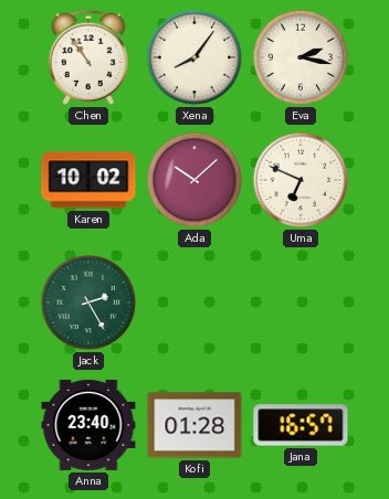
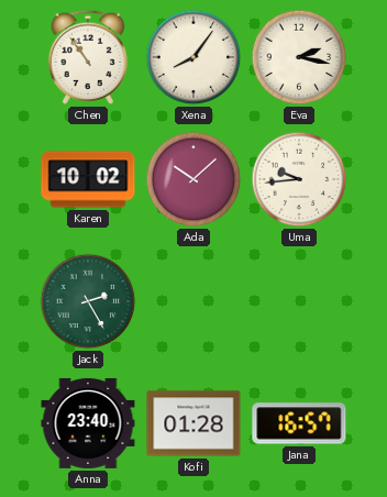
Uma: 6:49 -> 9:44 (299, 179)
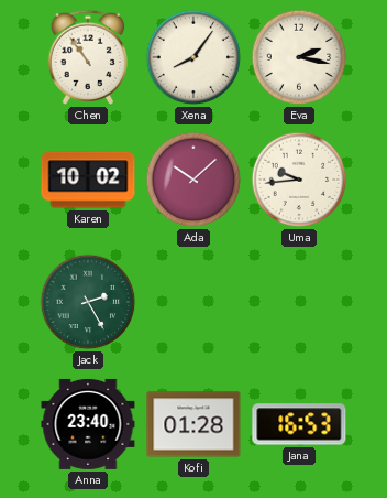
Jana: 16:57 -> 16:53 (299, 424)
